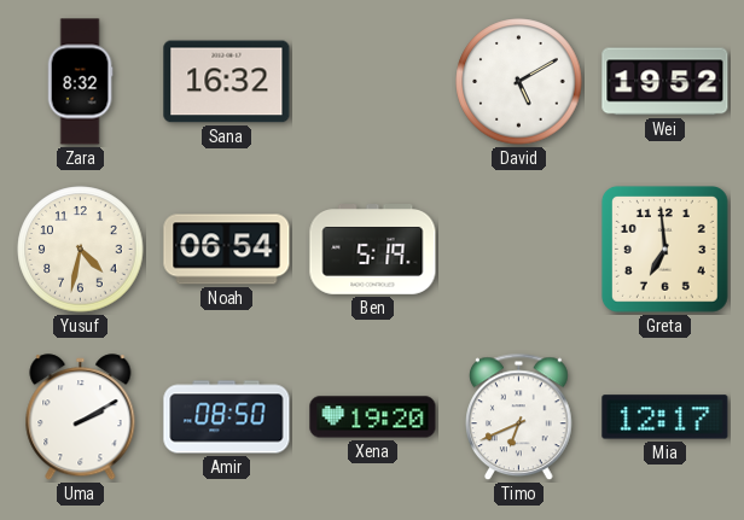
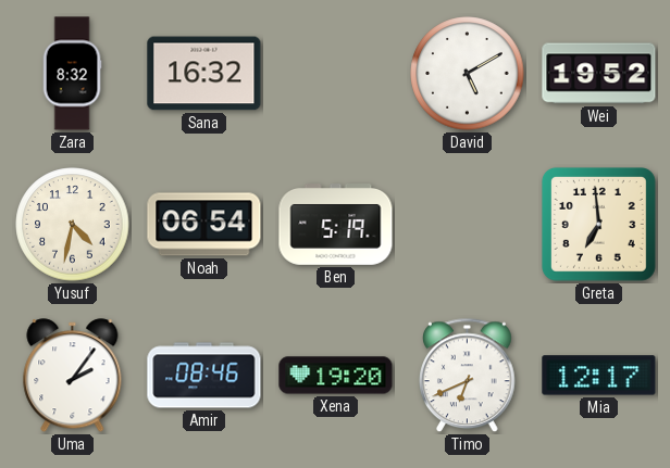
Uma: 2:10 -> 2:06 (73, 376)
Amir: 08:50 -> 08:46 (204, 376)
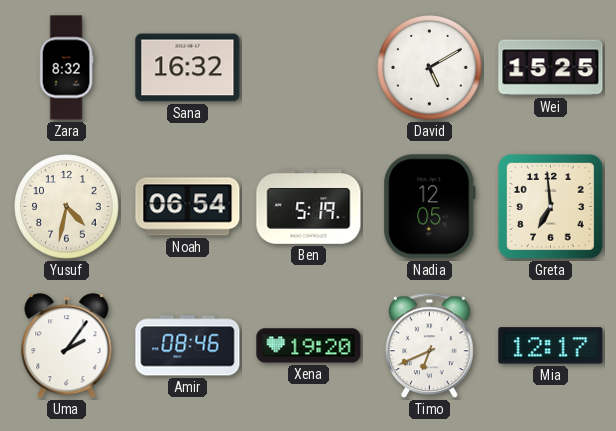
Wei: 19:52 -> 15:25 (551, 68)
Nadia: none -> 12:05 (430, 207)
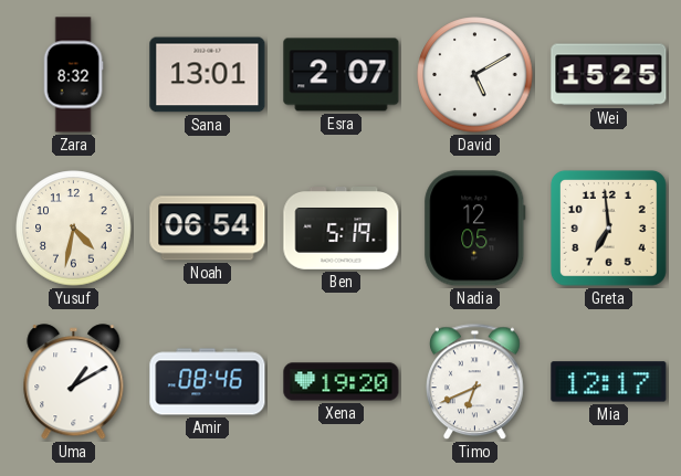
Sana: 16:32 -> 13:01 (208, 75)
Esra: none -> 2:07 (342, 75)
Uma: 2:06 -> 1:10 (74, 382)
